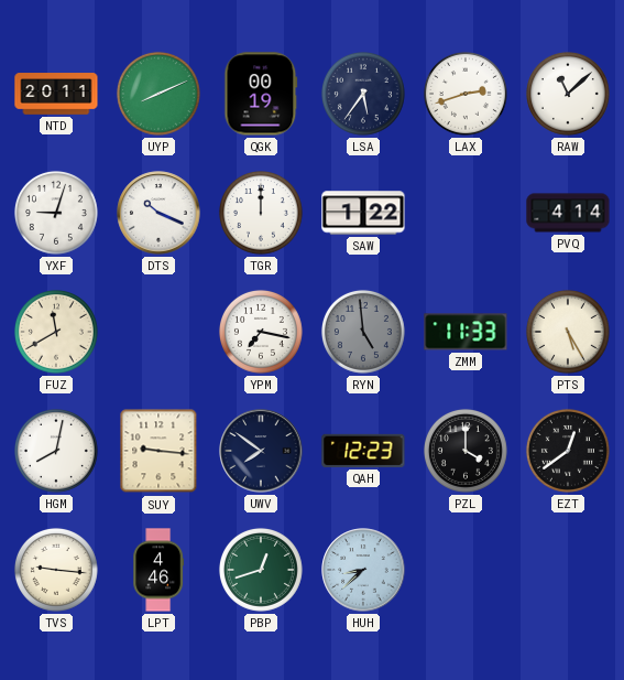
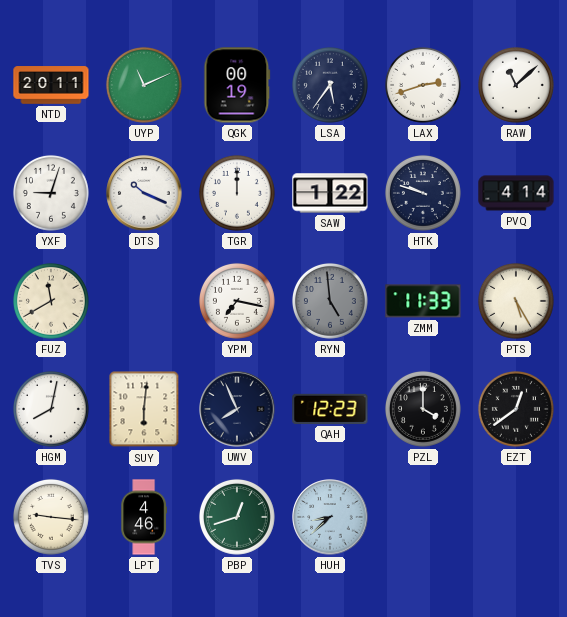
UYP: 8:11 -> 11:11 (144, 85)
HTK: none -> 9:48 (423, 193)
SUY: 9:16 -> 6:01 (144, 409)
UWV: 7:51 -> 7:56 (237, 409)
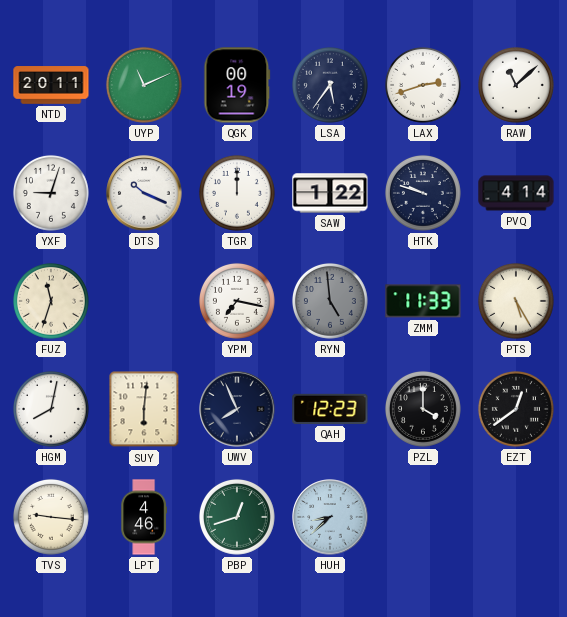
FUZ: 11:40 -> 11:33 (51, 301)
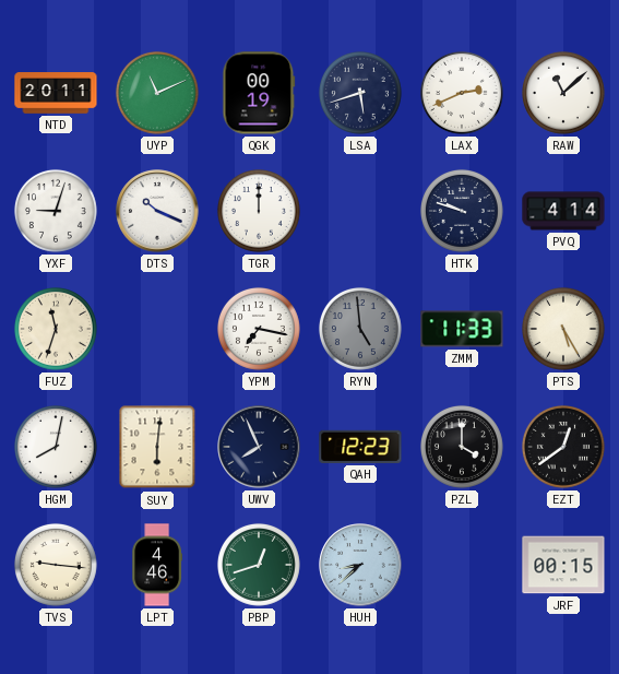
LSA: 5:36 -> 5:42 (360, 93)
LAX: 2:42 -> 2:41 (462, 93)
SAW: 1:22 -> none (330, 193)
JRF: none -> 00:15 (563, 565)
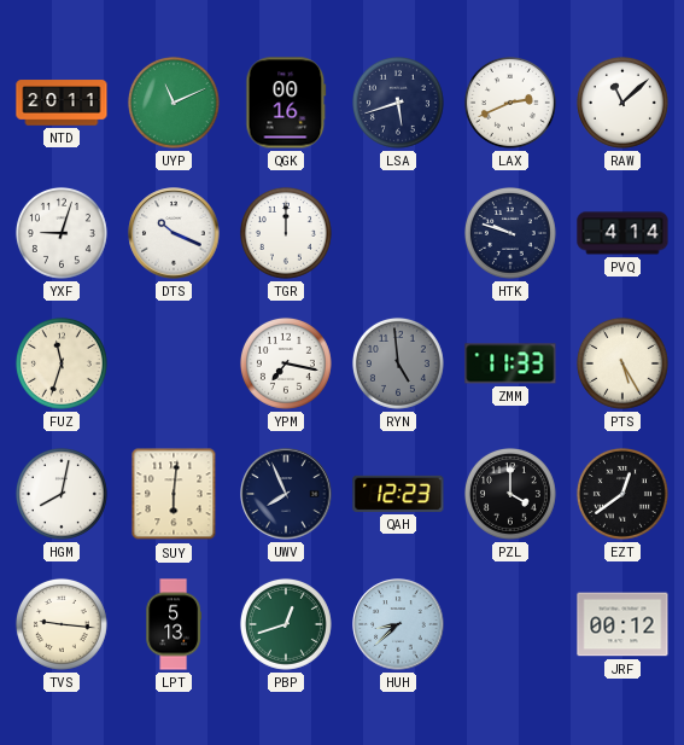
QGK: 00:19 -> 00:16 (286, 103)
LPT: 4:46 -> 5:13 (173, 624)
JRF: 00:15 -> 00:12 (622, 624)
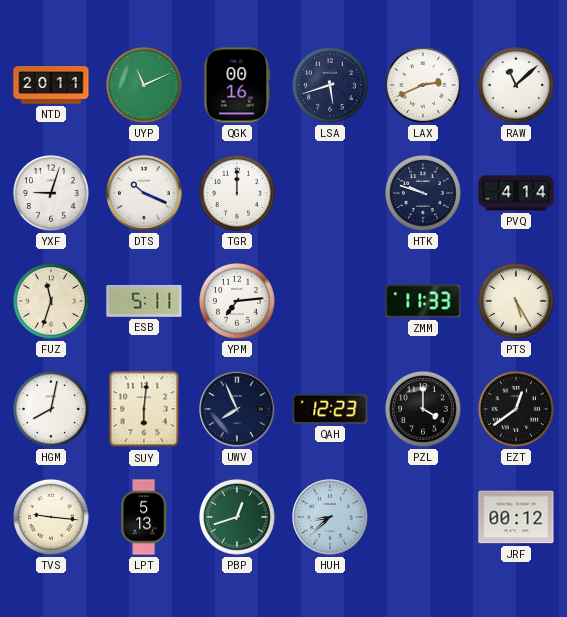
ESB: none -> 5:11 (144, 301)
YPM: 7:17 -> 7:14 (237, 301)
RYN: 4:59 -> none (398, 363)
